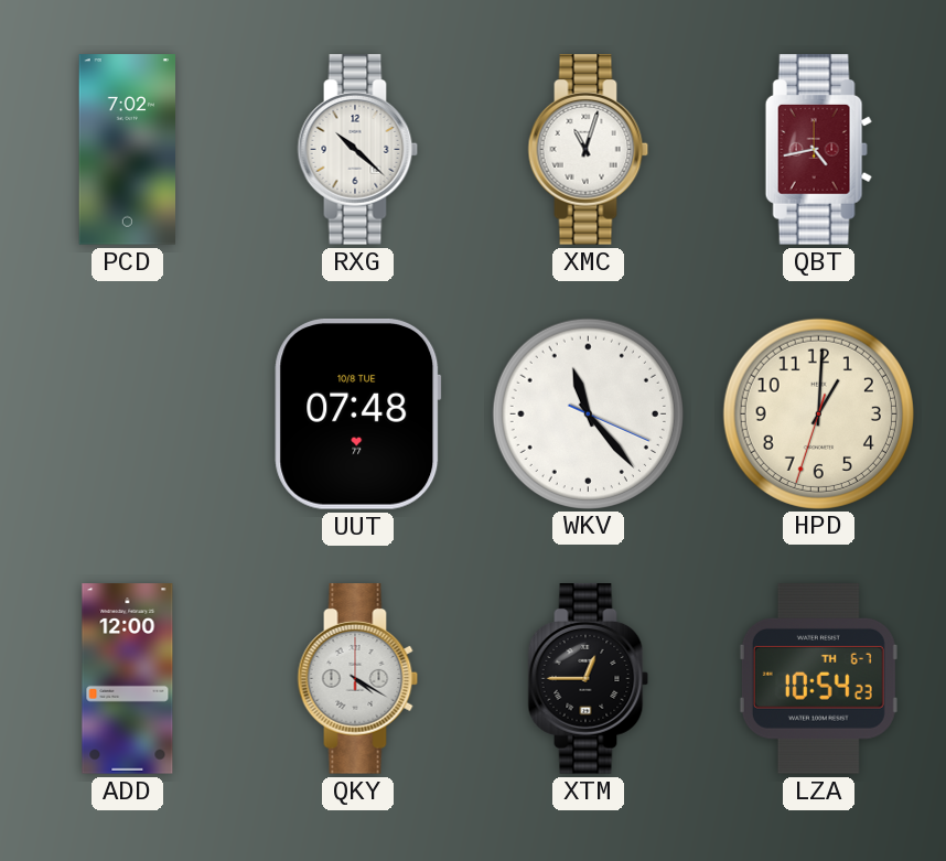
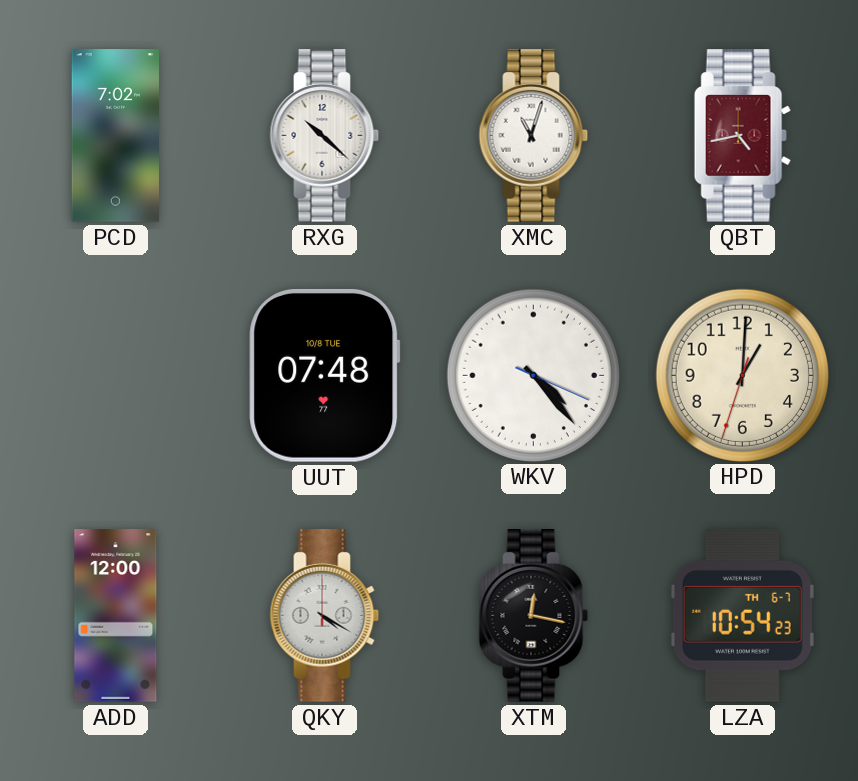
WKV: 11:23 -> 4:23 (533, 375)
XTM: 12:45 -> 12:17 (534, 616)
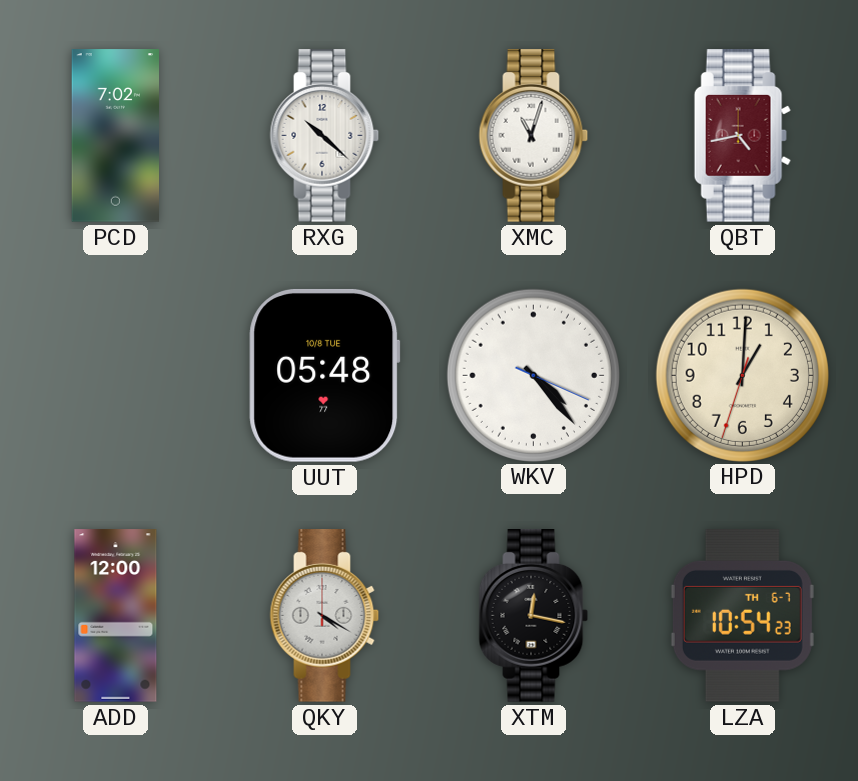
UUT: 07:48 -> 05:48 (325, 375)
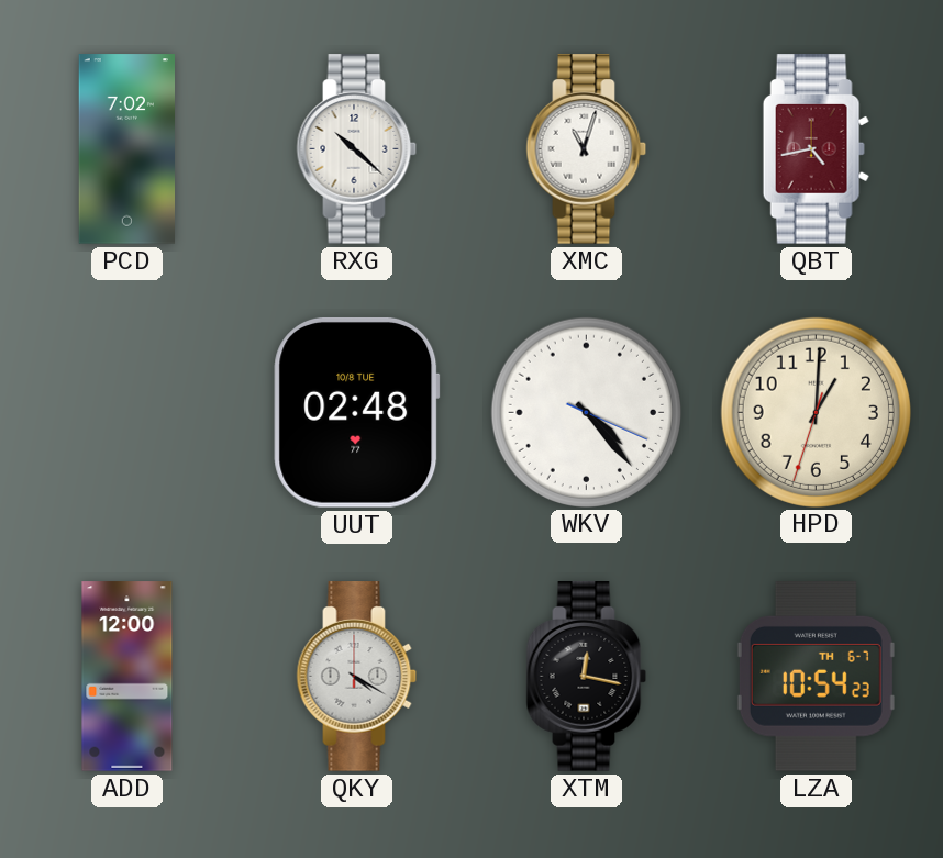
UUT: 05:48 -> 02:48 (357, 412)
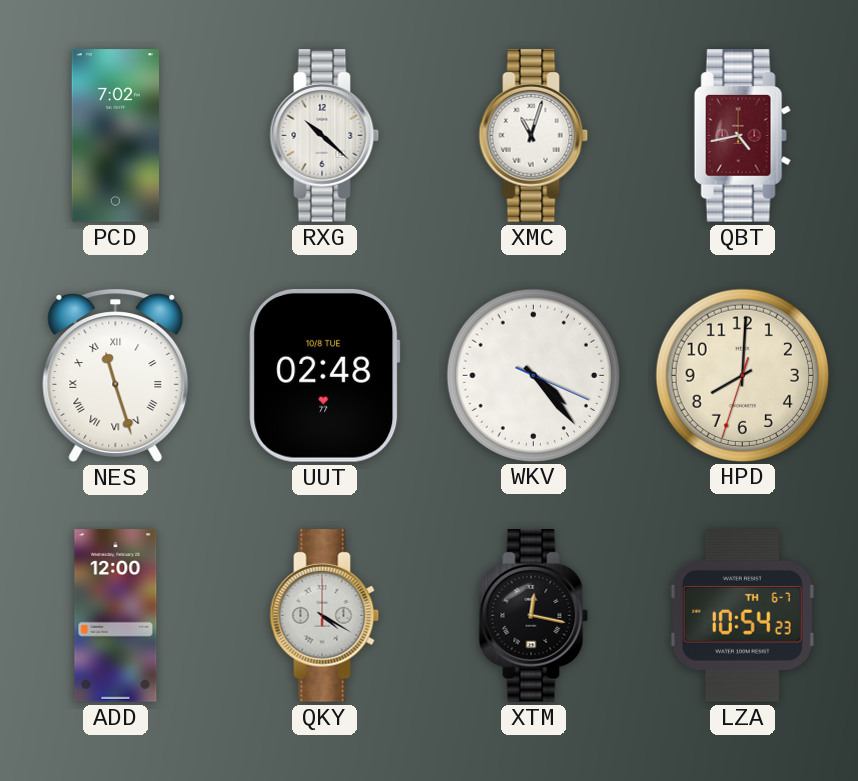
NES: none -> 11:27 (116, 375)
HPD: 1:00 -> 8:00 (742, 375)
